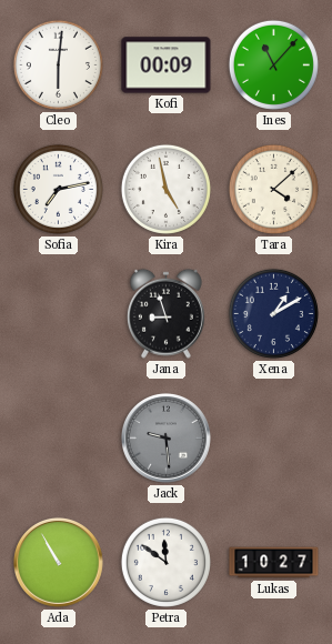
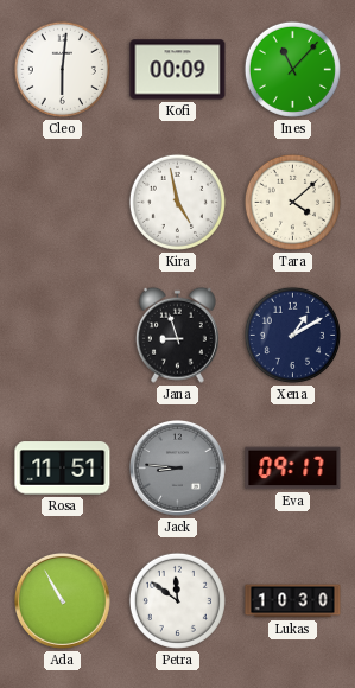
Sofia: 7:13 -> none (58, 189)
Rosa: none -> 11:51 (63, 469)
Jack: 9:29 -> 8:46 (177, 467)
Eva: none -> 09:17 (293, 469)
Lukas: 10:27 -> 10:30 (293, 601)
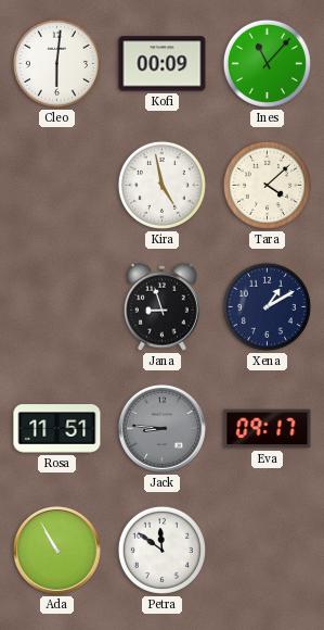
Lukas: 10:30 -> none (293, 601)
